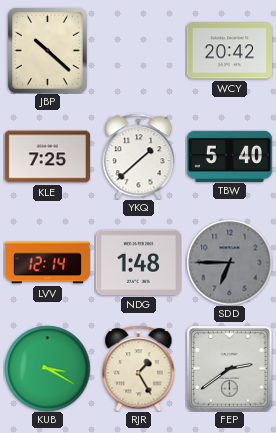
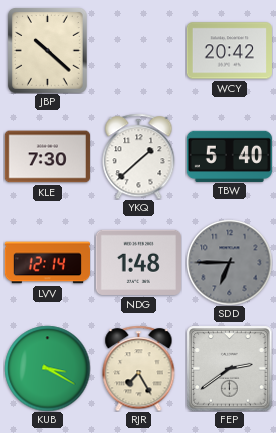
KLE: 7:25 -> 7:30 (47, 157)
RJR: 1:25 -> 7:25 (139, 368)
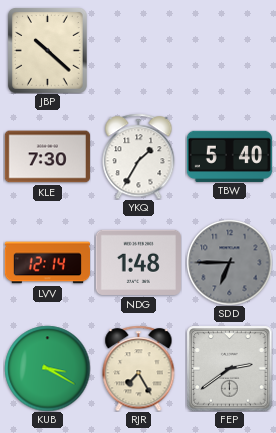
WCY: 20:42 -> none (229, 51)
YKQ: 1:38 -> 1:35 (139, 156)
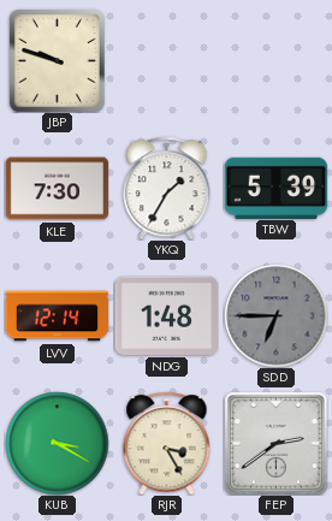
JBP: 10:22 -> 9:48 (57, 61)
TBW: 5:40 -> 5:39 (275, 188)
RJR: 7:25 -> 3:25 (167, 443)
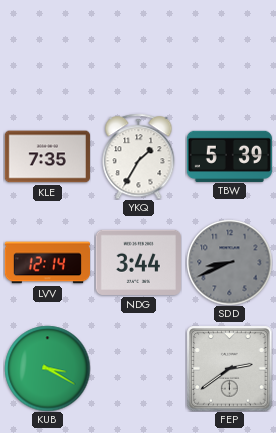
JBP: 9:48 -> none (57, 61)
KLE: 7:30 -> 7:35 (47, 157)
NDG: 1:48 -> 3:44 (138, 262)
SDD: 6:45 -> 8:41 (229, 262)
RJR: 3:25 -> none (167, 443)
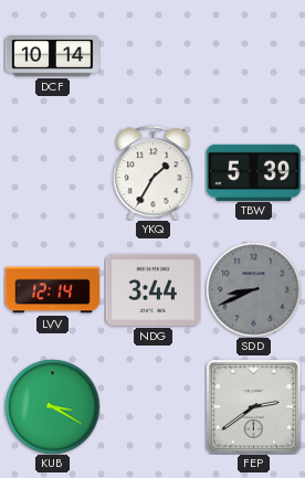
DCF: none -> 10:14 (52, 56)
KLE: 7:35 -> none (47, 157)
